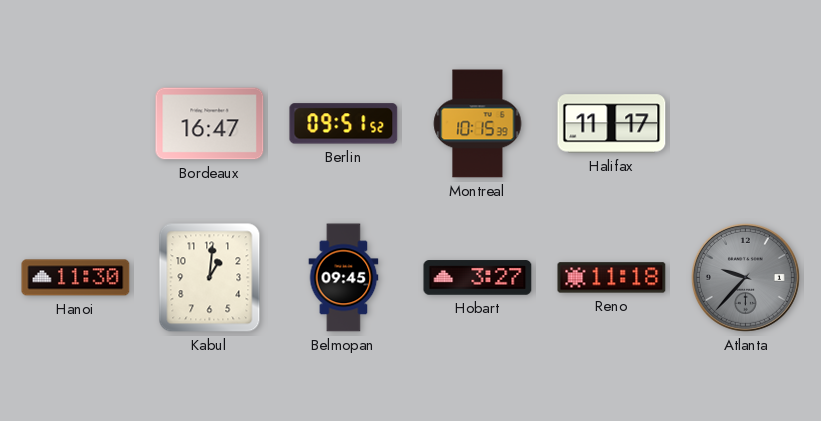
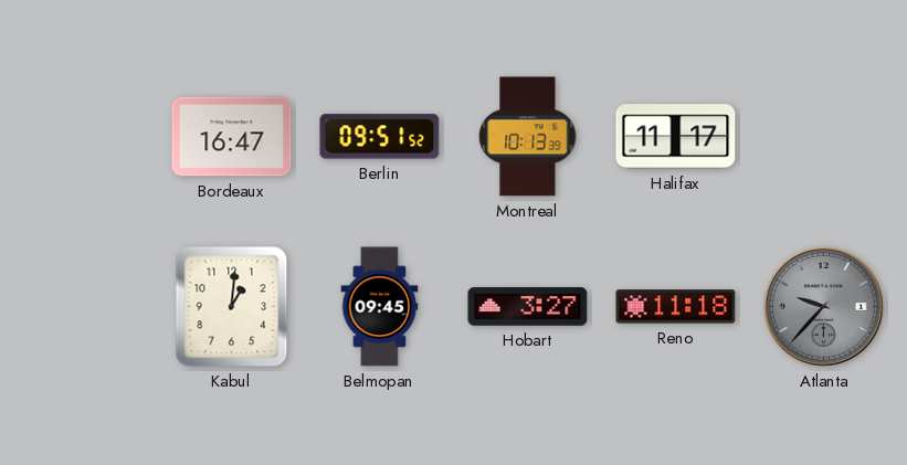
Montreal: 10:15 -> 10:13 (528, 137)
Hanoi: 11:30 -> none (76, 278)
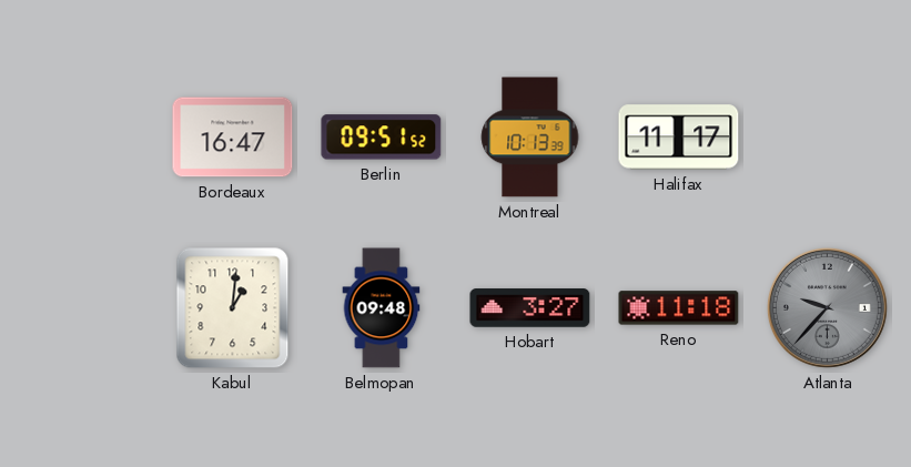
Belmopan: 09:45 -> 09:48 (382, 308)
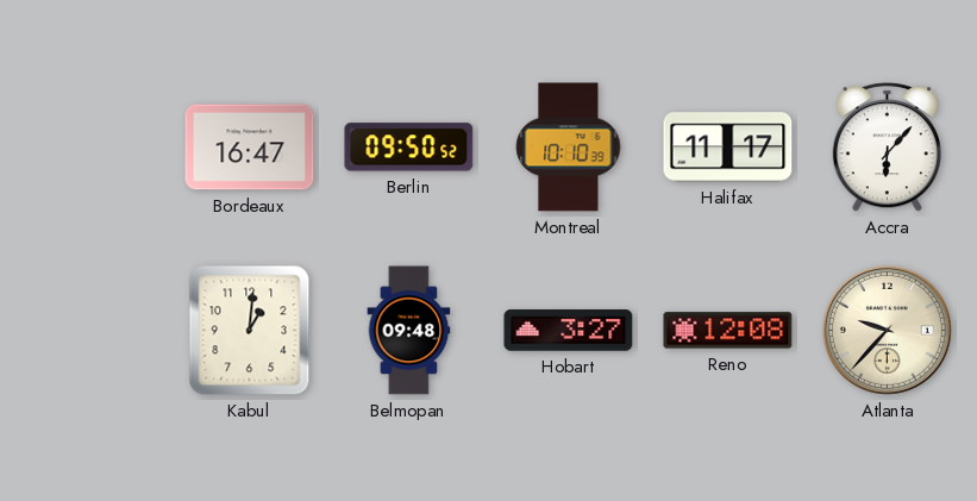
Berlin: 09:51 -> 09:50 (409, 148)
Montreal: 10:13 -> 10:10 (569, 148)
Accra: none -> 6:07 (887, 148)
Reno: 11:18 -> 12:08 (728, 331)
Atlanta dial: grey -> cream (887, 330)
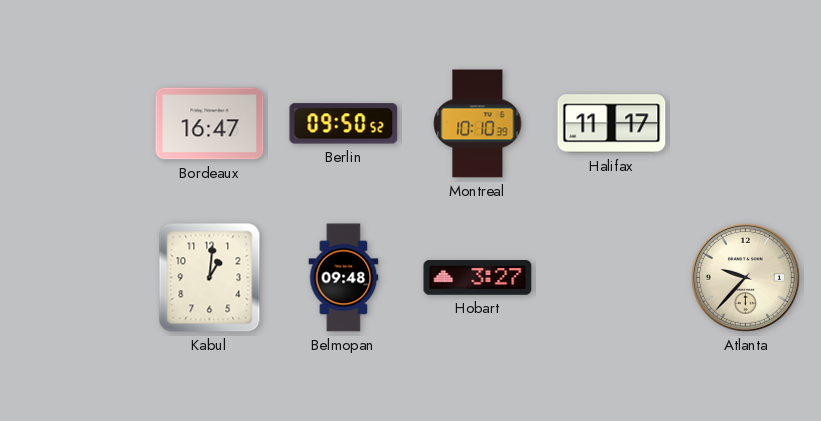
Accra: 6:07 -> none (887, 148)
Reno: 12:08 -> none (728, 331)
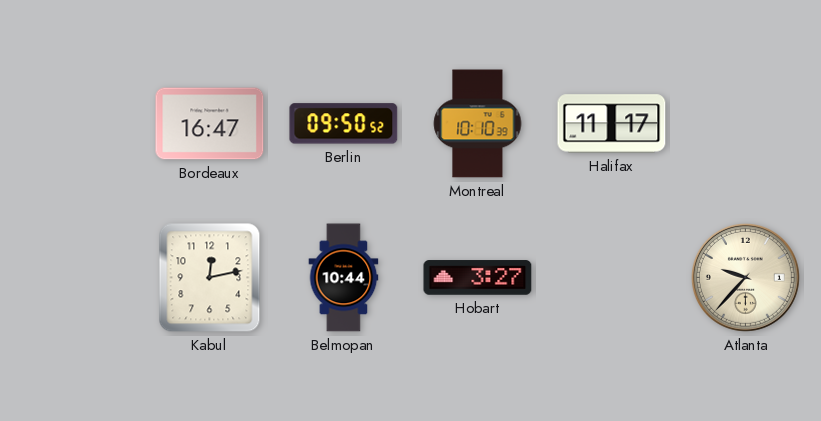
Kabul: 1:01 -> 12:13 (210, 278)
Belmopan: 09:48 -> 10:44 (344, 278)
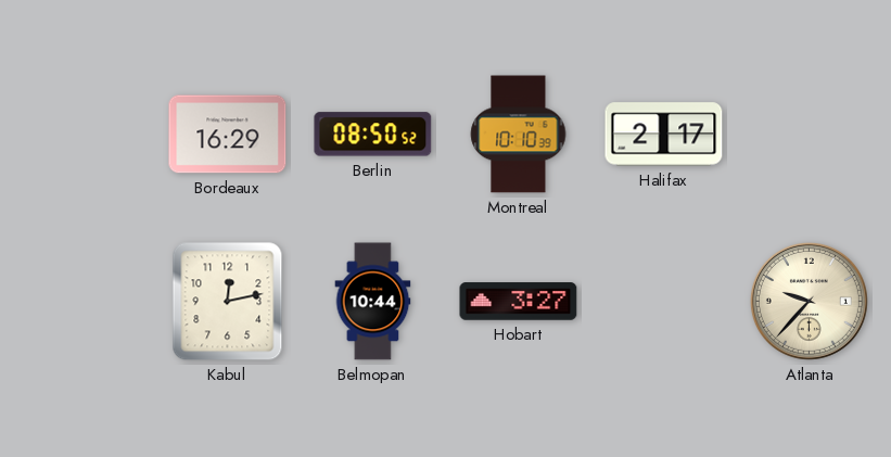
Bordeaux: 16:47 -> 16:29 (228, 135)
Berlin: 09:50 -> 08:50 (373, 135)
Halifax: 11:17 -> 2:17 (664, 135)
